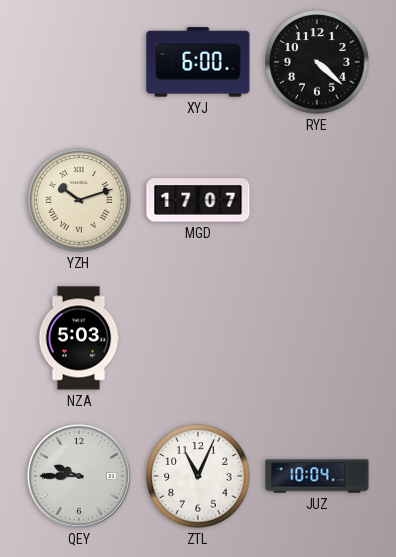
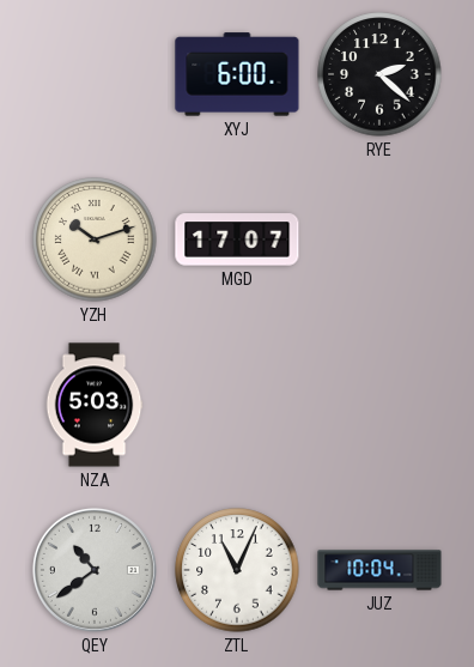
RYE: 4:22 -> 2:22 (379, 74)
QEY: 9:45 -> 10:39 (95, 570)
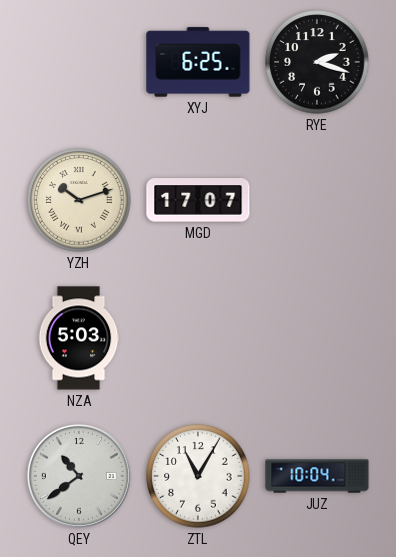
XYJ: 6:00 -> 6:25 (198, 62)
RYE: 2:22 -> 2:18 (317, 62)
ZTL: 11:04 -> 11:05 (198, 476)
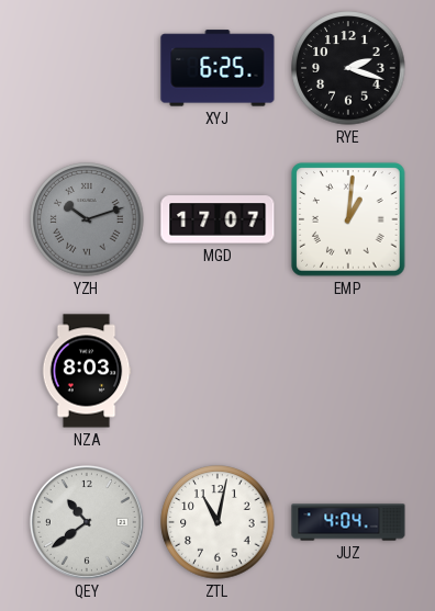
YZH dial: cream -> grey (87, 219)
EMP: none -> 1:01 (348, 219)
NZA: 5:03 -> 8:03 (87, 371)
ZTL: 11:05 -> 11:02 (217, 522)
JUZ: 10:04 -> 4:04 (348, 522)
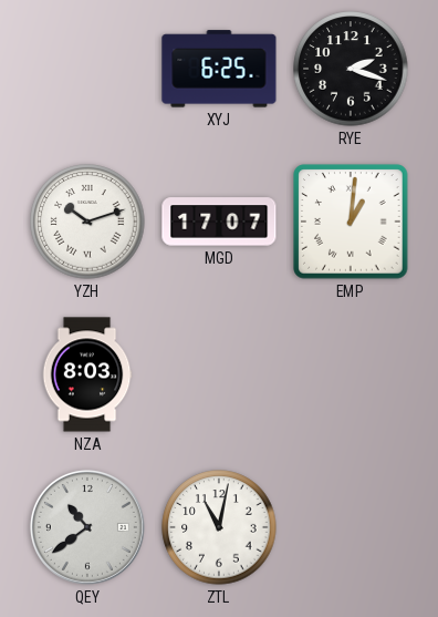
YZH dial: grey -> white (87, 222)
JUZ: 4:04 -> none (348, 522)
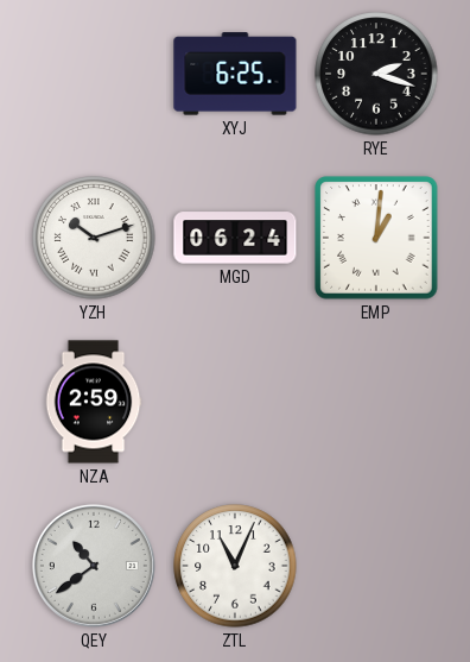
MGD: 17:07 -> 06:24 (235, 238)
NZA: 8:03 -> 2:59 (94, 402)
ZTL: 11:02 -> 11:04 (235, 566)
